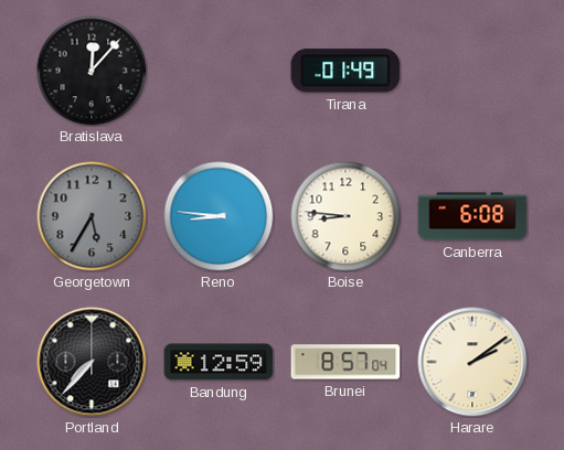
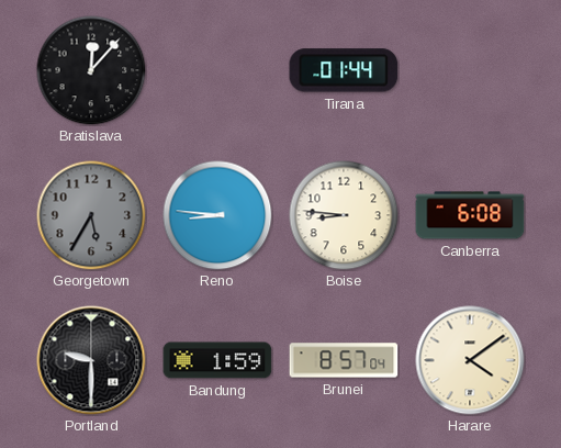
Tirana: 01:49 -> 01:44 (344, 70)
Portland: 7:37 -> 9:30 (91, 360)
Bandung: 12:59 -> 1:59 (217, 360)
Harare: 2:09 -> 4:09 (470, 360)
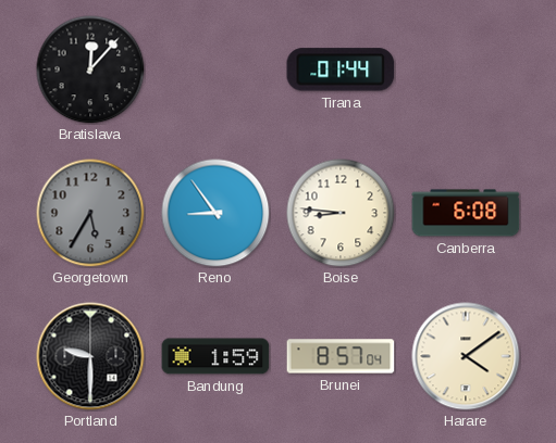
Reno: 8:46 -> 8:54 (215, 213)
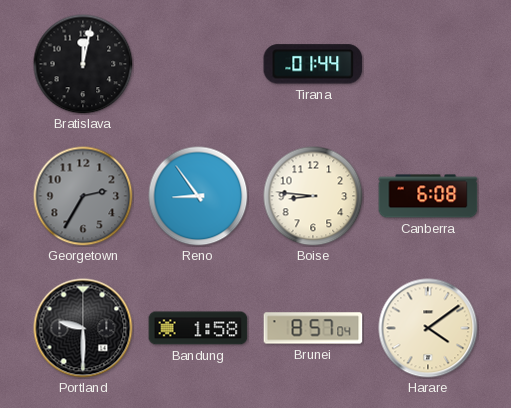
Bratislava: 12:07 -> 12:02 (83, 64)
Georgetown: 5:35 -> 2:35 (83, 196)
Bandung: 1:59 -> 1:58 (198, 328)
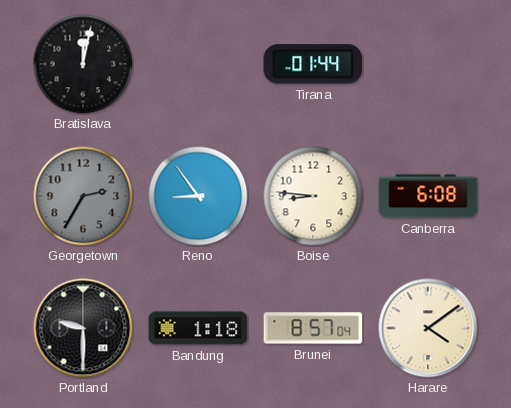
Bandung: 1:58 -> 1:18 (198, 328)
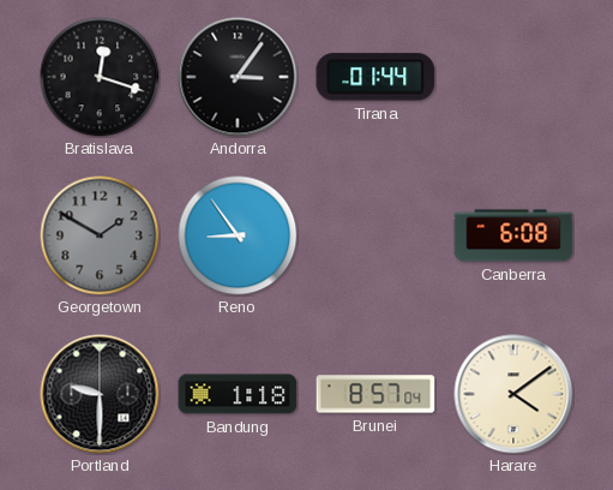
Bratislava: 12:02 -> 12:18 (100, 77)
Andorra: none -> 3:06 (238, 77)
Georgetown: 2:35 -> 1:50 (100, 235)
Boise: 8:46 -> none (313, 196)
